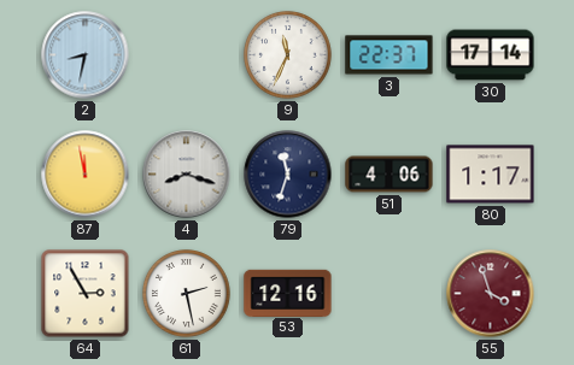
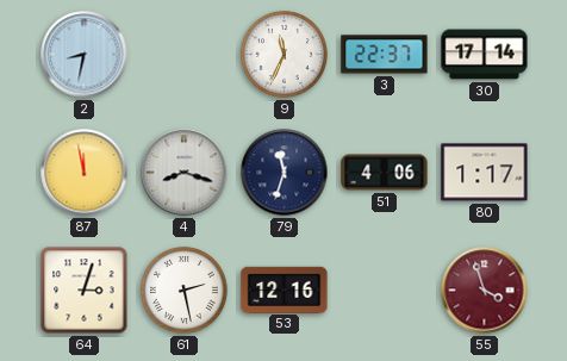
64: 2:55 -> 3:03 (85, 291)
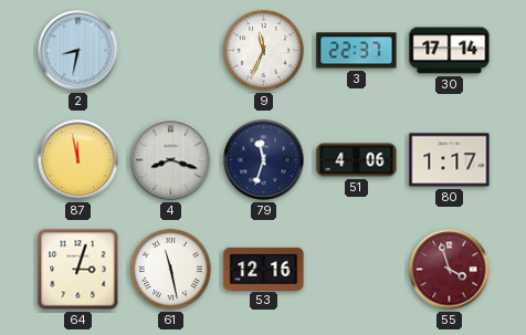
61: 2:28 -> 11:28 (171, 270)
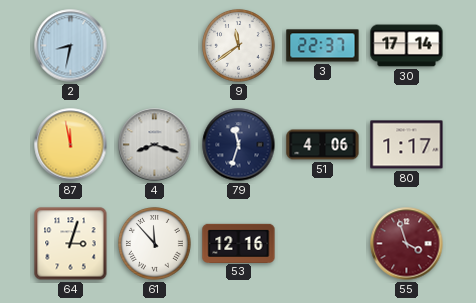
9: 11:34 -> 11:39 (239, 46)
61: 11:28 -> 11:53 (155, 244)
